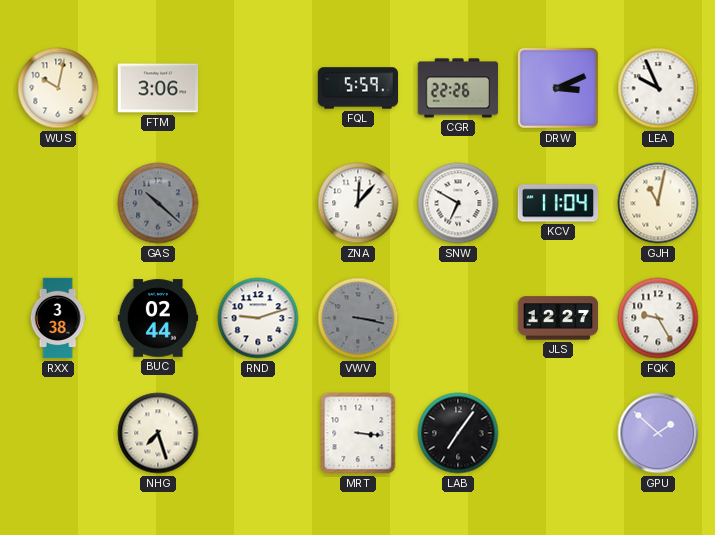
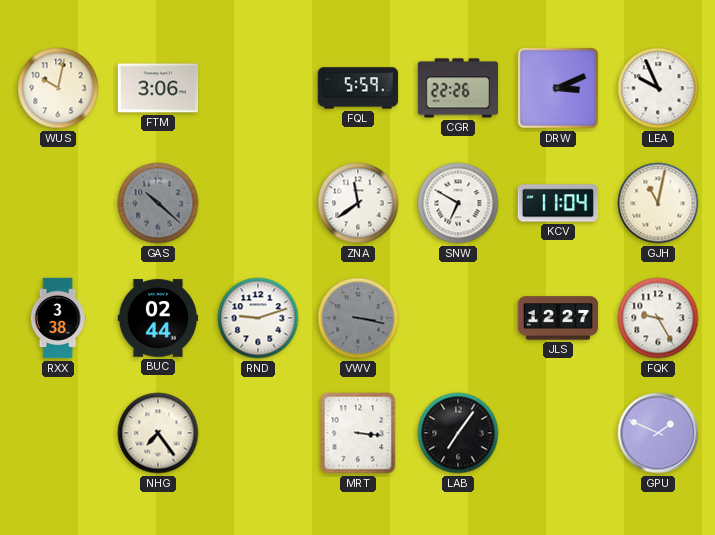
ZNA: 12:07 -> 11:39 (358, 203)
NHG: 7:27 -> 7:24 (158, 433)
GPU: 1:52 -> 1:49 (658, 433)
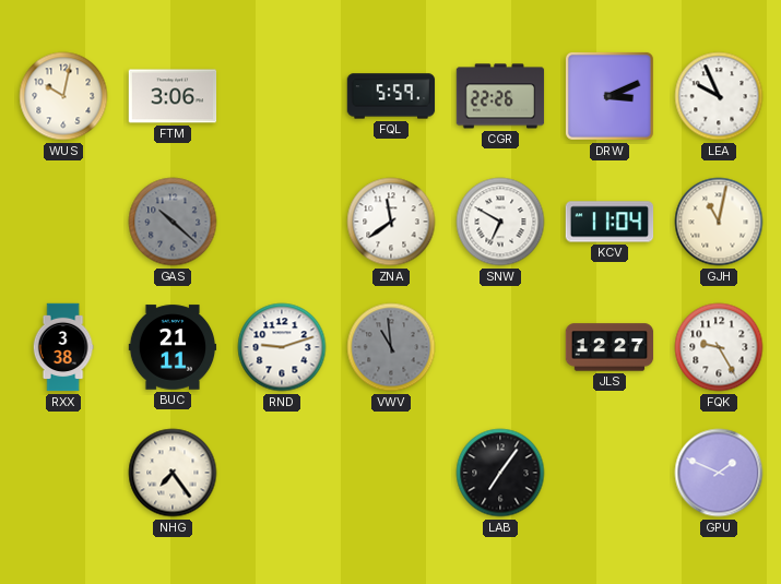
BUC: 02:44 -> 21:11 (173, 347)
VWV: 3:17 -> 10:59 (391, 347)
MRT: 3:16 -> none (358, 433)
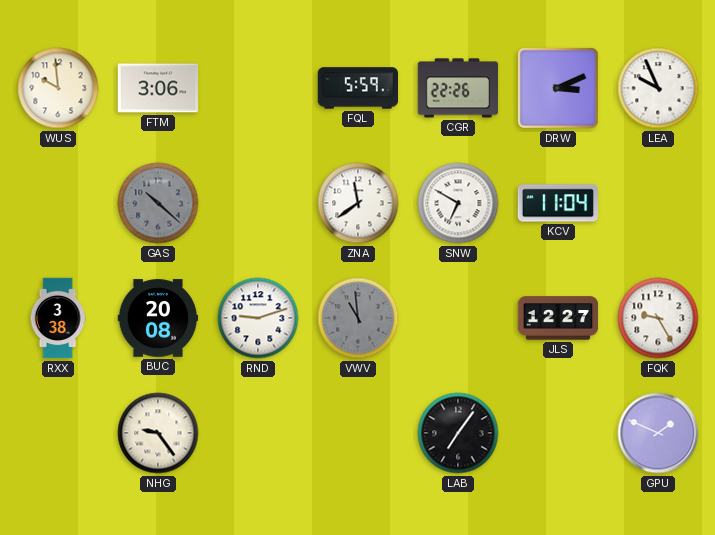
WUS: 10:02 -> 9:59 (58, 88)
GJH: 11:02 -> none (719, 222)
BUC: 21:11 -> 20:08 (158, 318)
NHG: 7:24 -> 9:24 (158, 433)
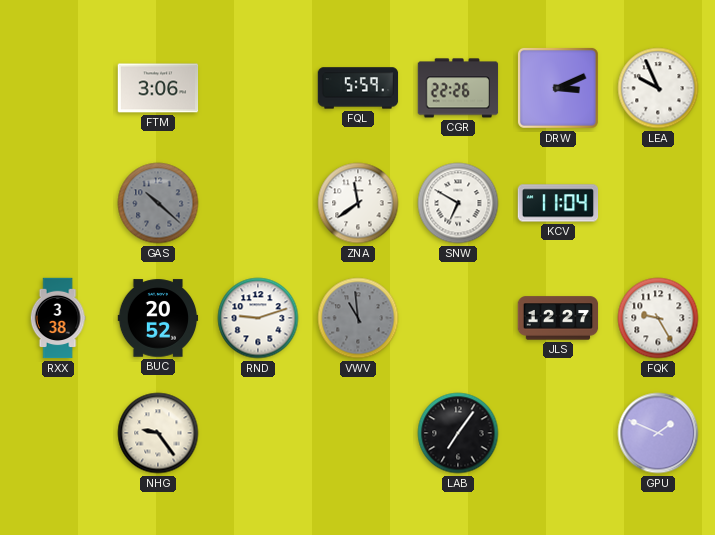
WUS: 9:59 -> none (58, 88)
BUC: 20:08 -> 20:52 (158, 318)
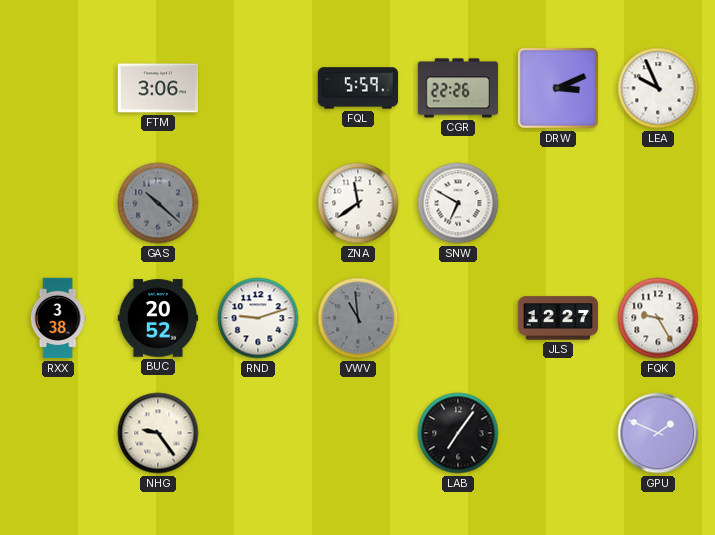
KCV: 11:04 -> none (558, 203)
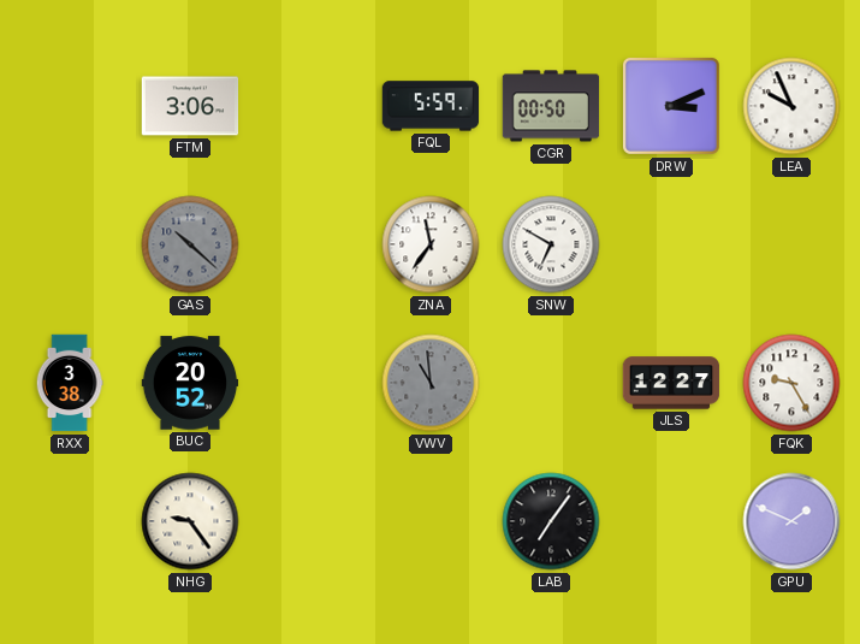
CGR: 22:26 -> 00:50 (551, 106)
ZNA: 11:39 -> 11:36 (431, 244)
RND: 9:12 -> none (258, 318)
